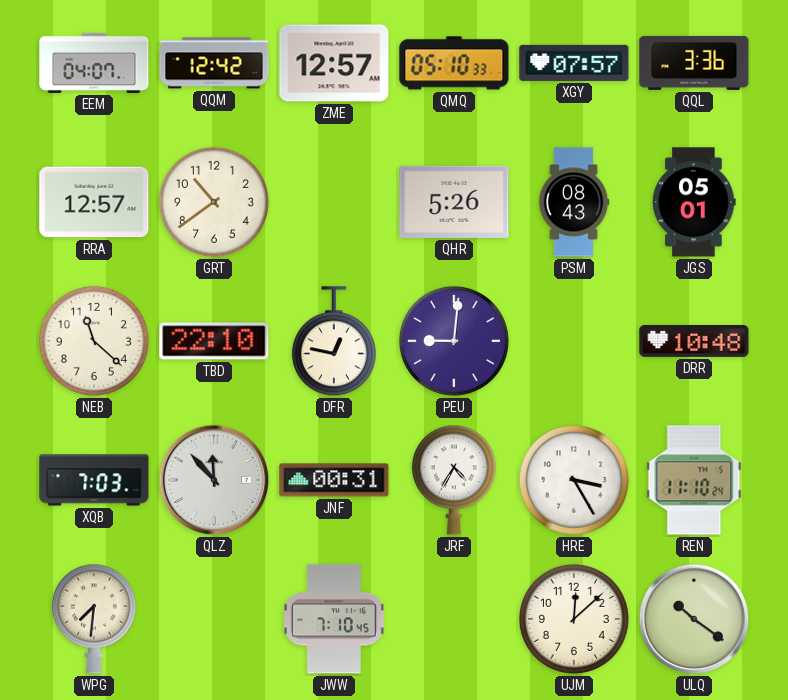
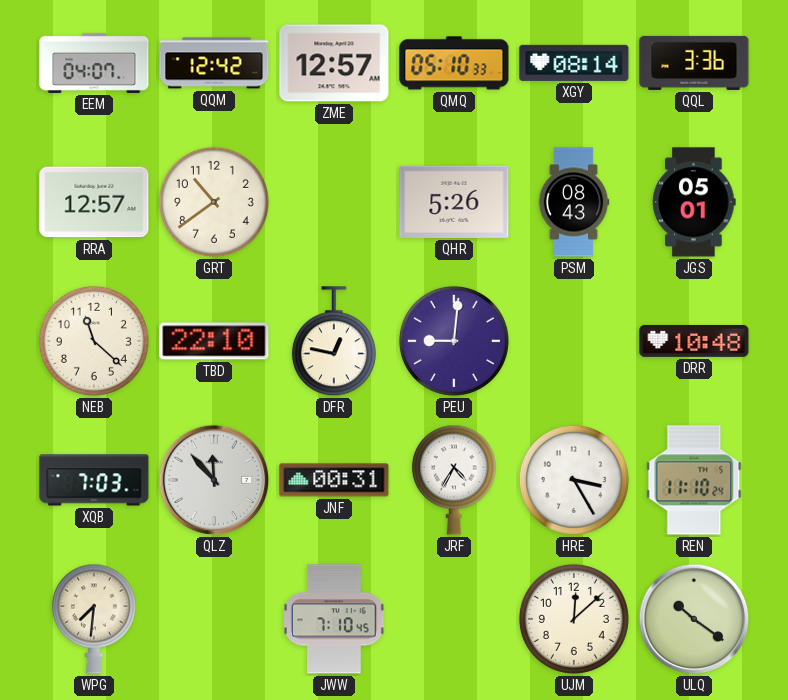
XGY: 07:57 -> 08:14 (574, 63)
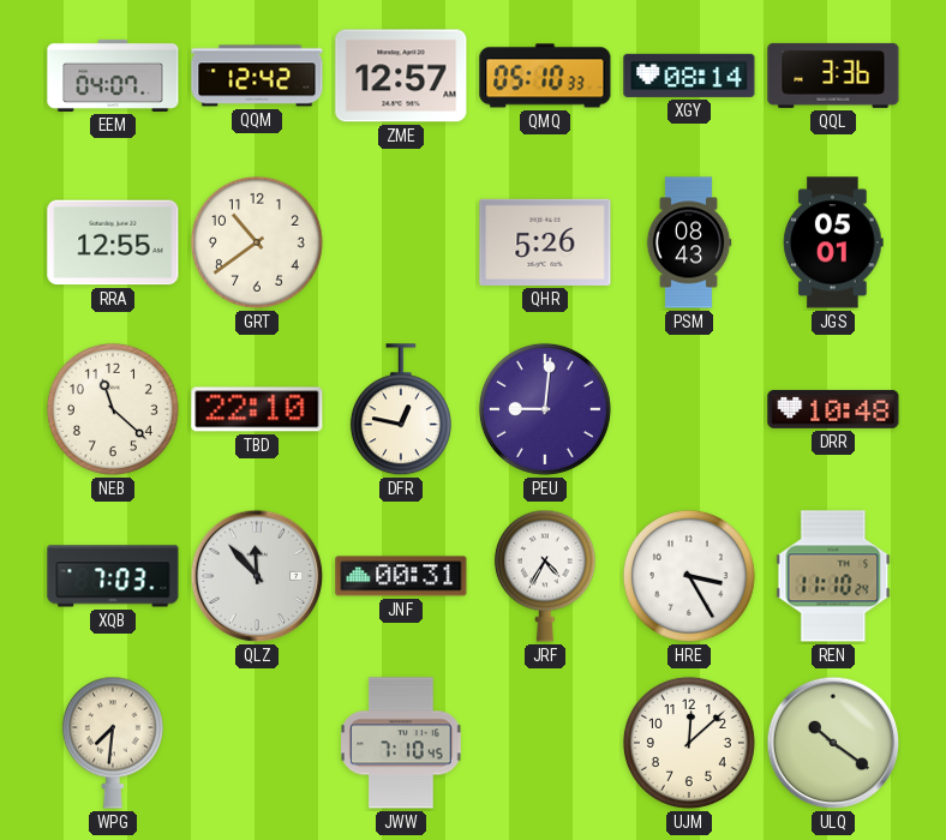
RRA: 12:57 -> 12:55 (113, 242)
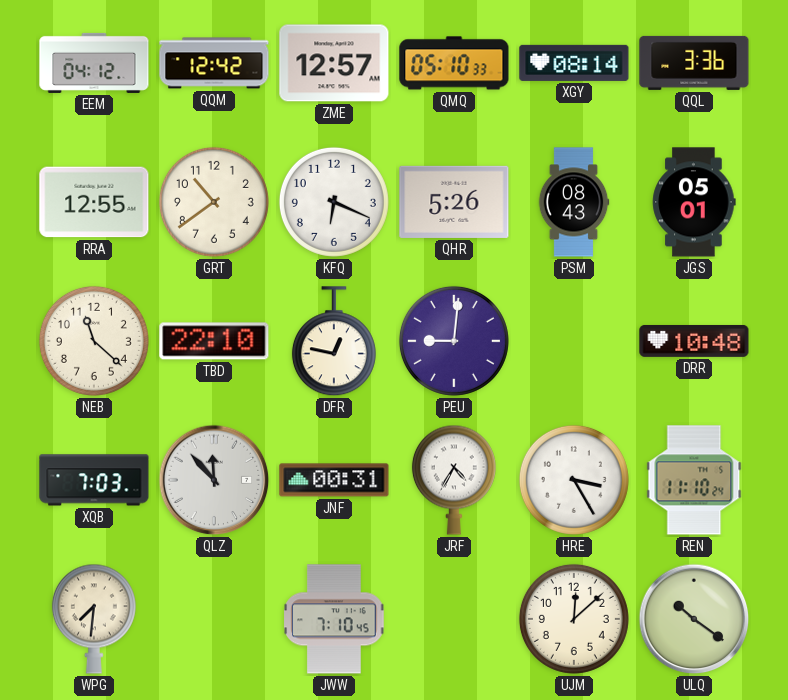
EEM: 04:07 -> 04:12 (94, 63)
KFQ: none -> 6:19 (334, 202)
